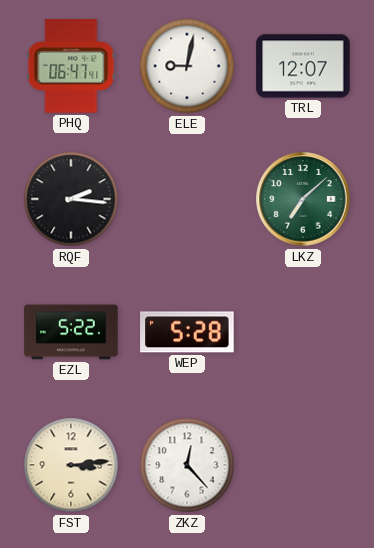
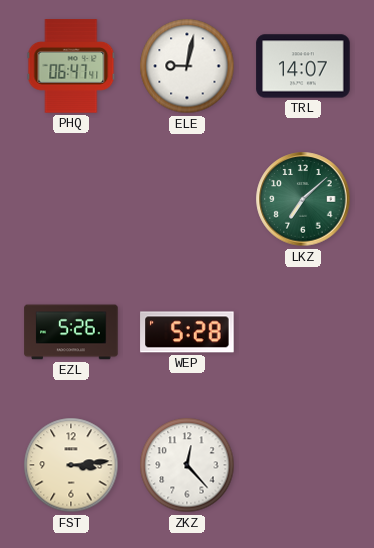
TRL: 12:07 -> 14:07 (303, 66)
RQF: 2:16 -> none (71, 199)
EZL: 5:22 -> 5:26 (71, 332)
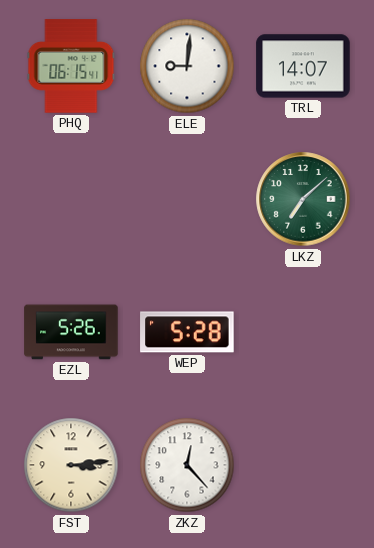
PHQ: 06:47 -> 06:15 (71, 66)
ELE: 9:02 -> 9:01 (187, 66)
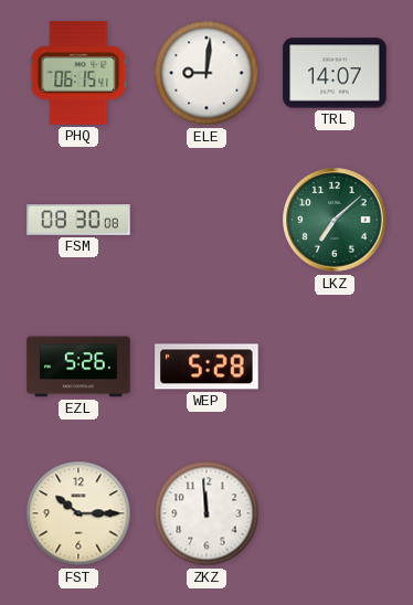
FSM: none -> 08:30 (78, 221)
FST: 3:14 -> 10:15 (78, 513)
ZKZ: 12:23 -> 11:59 (206, 513)
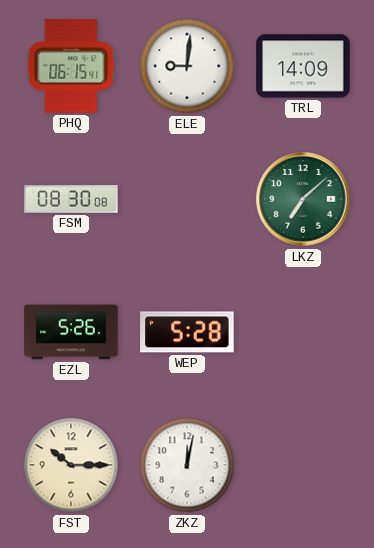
TRL: 14:07 -> 14:09 (303, 66)
ZKZ: 11:59 -> 12:02 (187, 465)
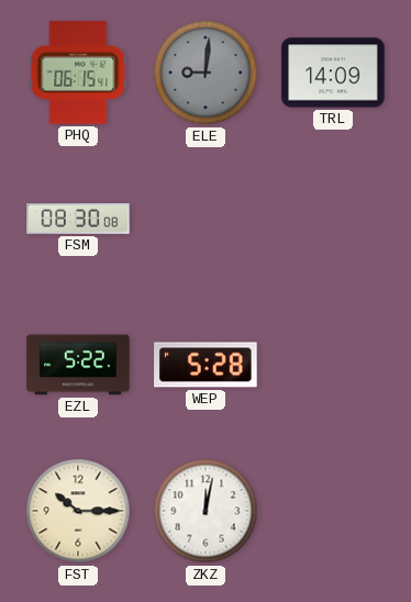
ELE dial: white -> grey (205, 73)
LKZ: 7:08 -> none (303, 199)
EZL: 5:26 -> 5:22 (78, 365)
